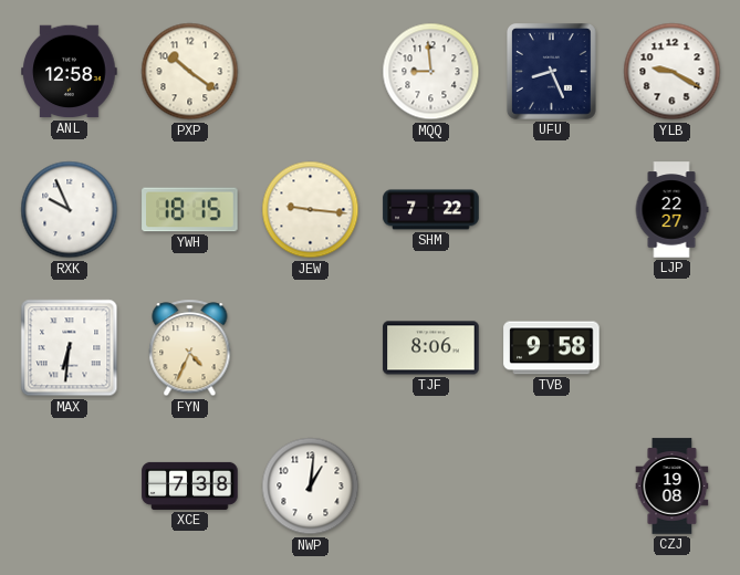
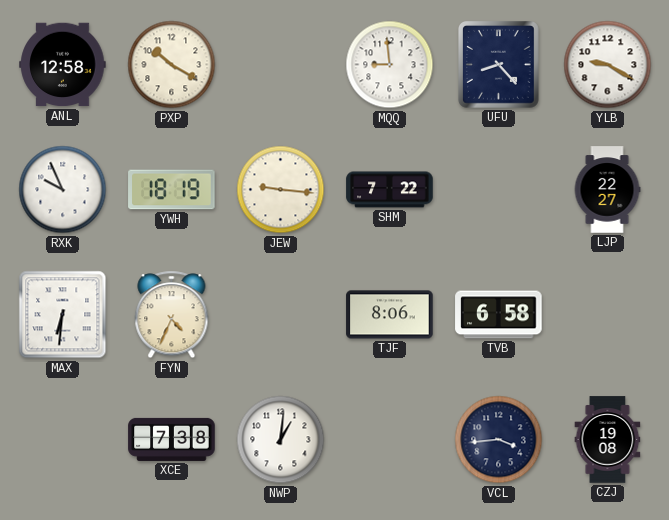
PXP: 10:21 -> 10:20 (172, 65)
UFU: 8:26 -> 8:23 (499, 65)
YWH: 18:15 -> 18:19 (172, 190)
TVB: 9:58 -> 6:58 (499, 315)
VCL: none -> 3:44 (499, 440)
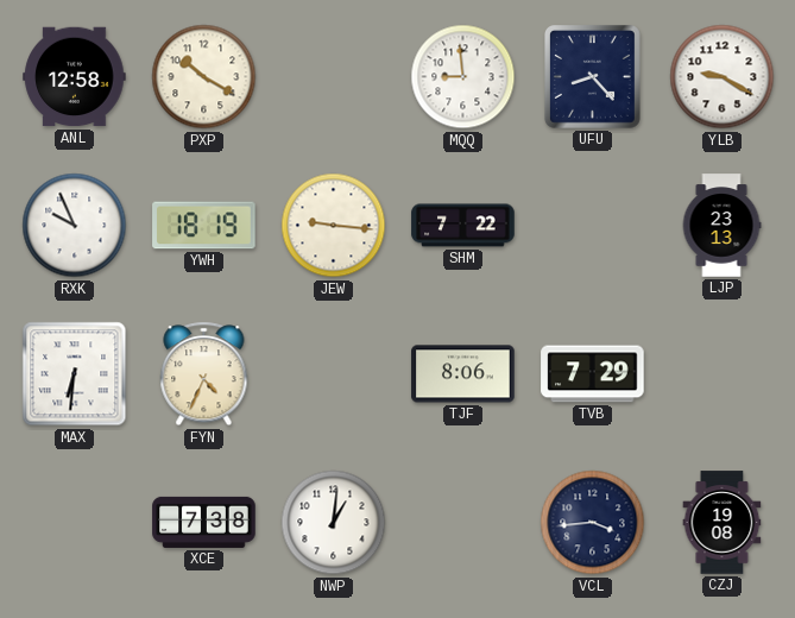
LJP: 22:27 -> 23:13 (721, 226)
TVB: 6:58 -> 7:29 (593, 374)
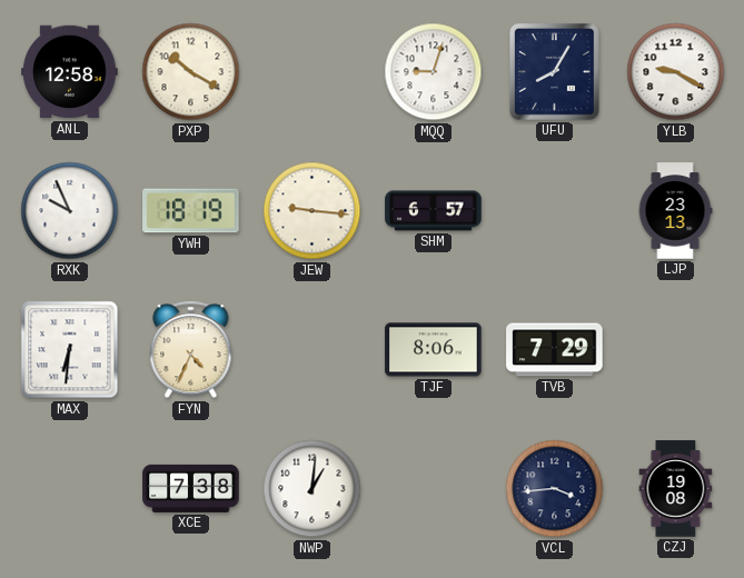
MQQ: 8:59 -> 9:03 (434, 72)
UFU: 8:23 -> 8:05 (555, 72)
SHM: 7:22 -> 6:57 (434, 211)
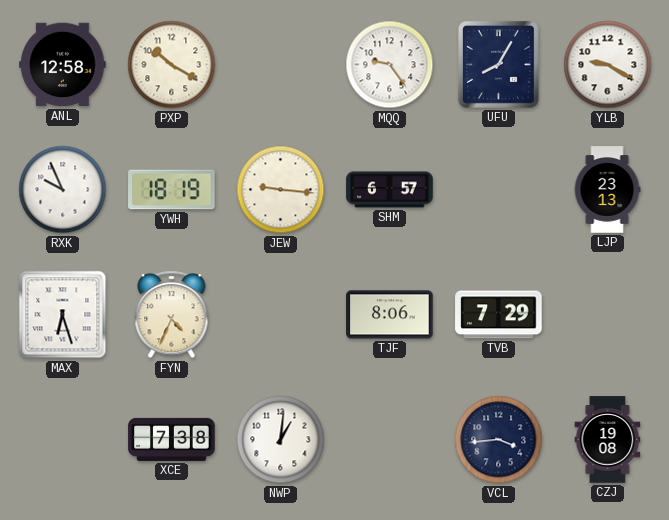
MQQ: 9:03 -> 9:24 (390, 65)
MAX: 6:31 -> 6:27 (63, 315)
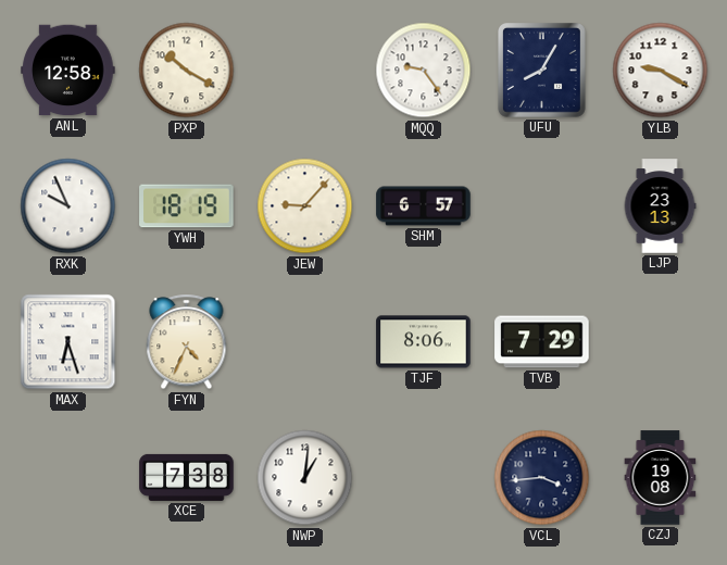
JEW: 9:16 -> 9:07 (305, 206)
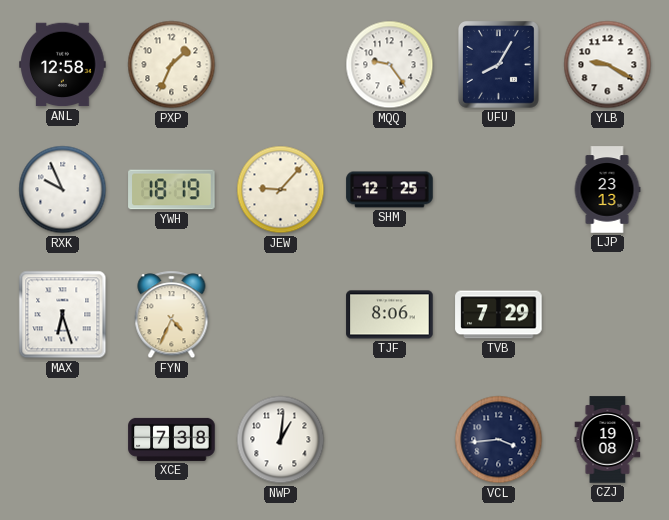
PXP: 10:20 -> 1:34 (172, 65)
SHM: 6:57 -> 12:25 (390, 190)
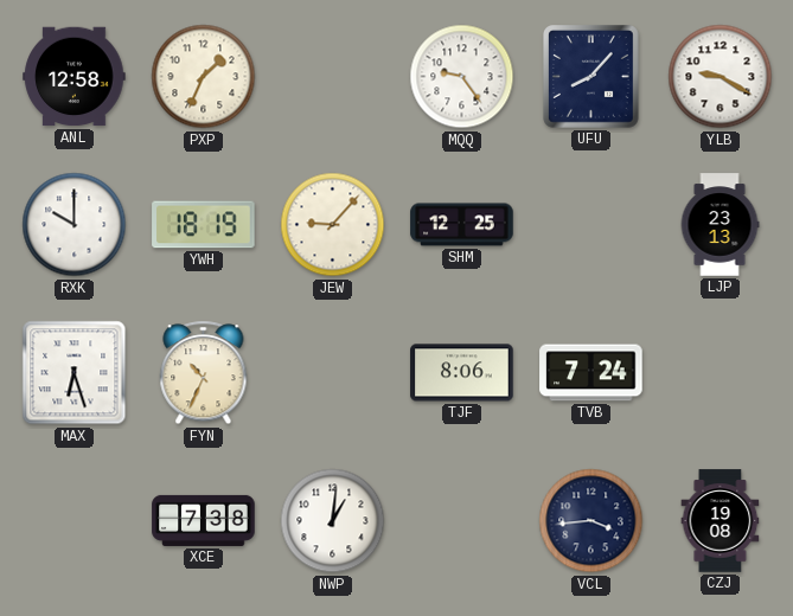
UFU: 8:05 -> 8:07 (591, 77)
RXK: 9:56 -> 10:00 (75, 225)
FYN: 4:34 -> 10:34 (204, 373)
TVB: 7:29 -> 7:24 (591, 373)
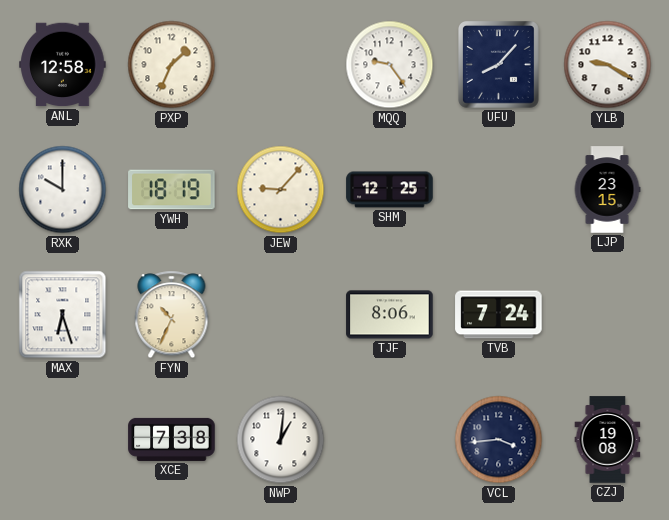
LJP: 23:13 -> 23:15 (607, 190)
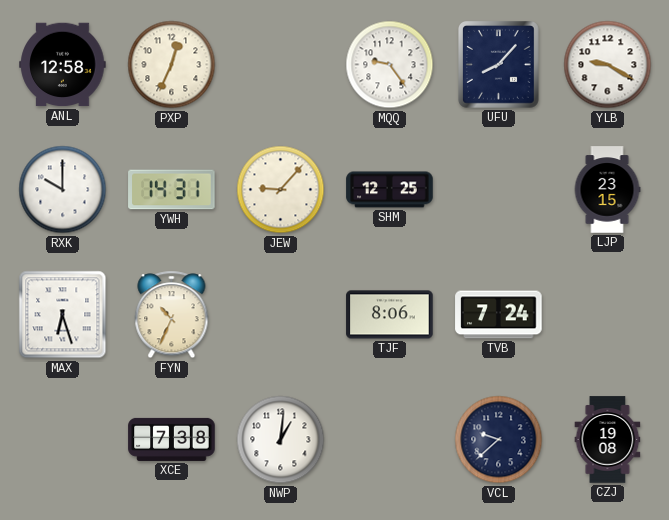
PXP: 1:34 -> 12:34 (172, 65)
YWH: 18:19 -> 14:31 (172, 190)
VCL: 3:44 -> 9:38 (499, 440)
